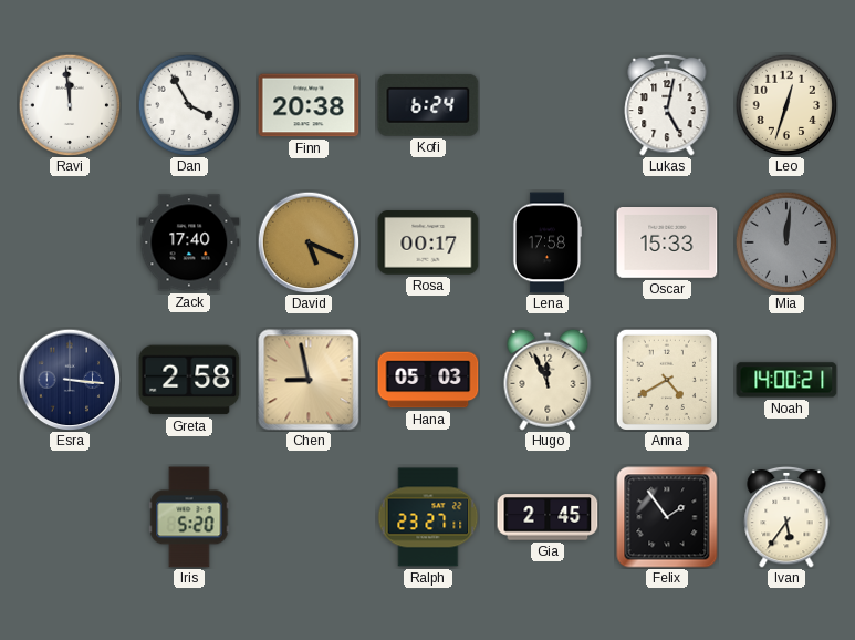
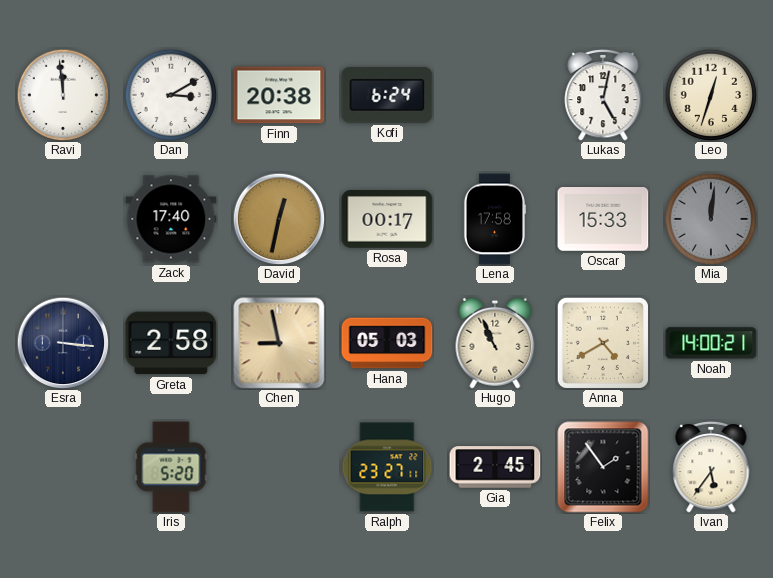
Dan: 3:55 -> 3:10 (171, 95)
David: 5:19 -> 12:32 (279, 219)
Hugo: 11:56 -> 10:56 (495, 343)
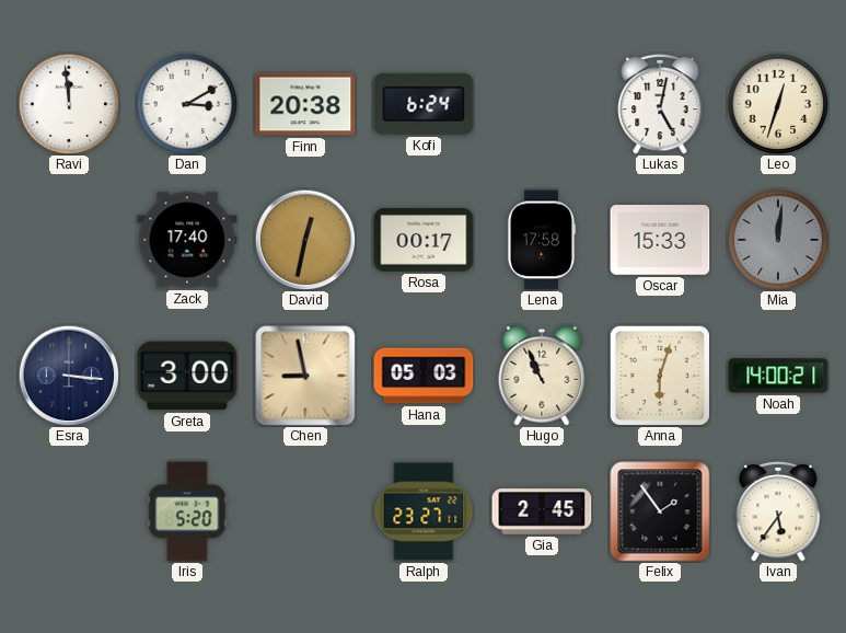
Greta: 2:58 -> 3:00 (187, 376)
Anna: 4:40 -> 6:03 (660, 376)
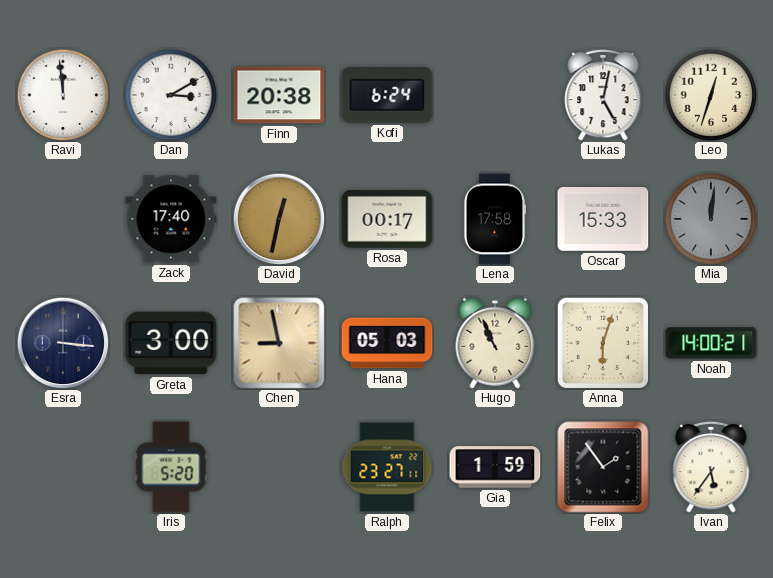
Gia: 2:45 -> 1:59 (495, 467)
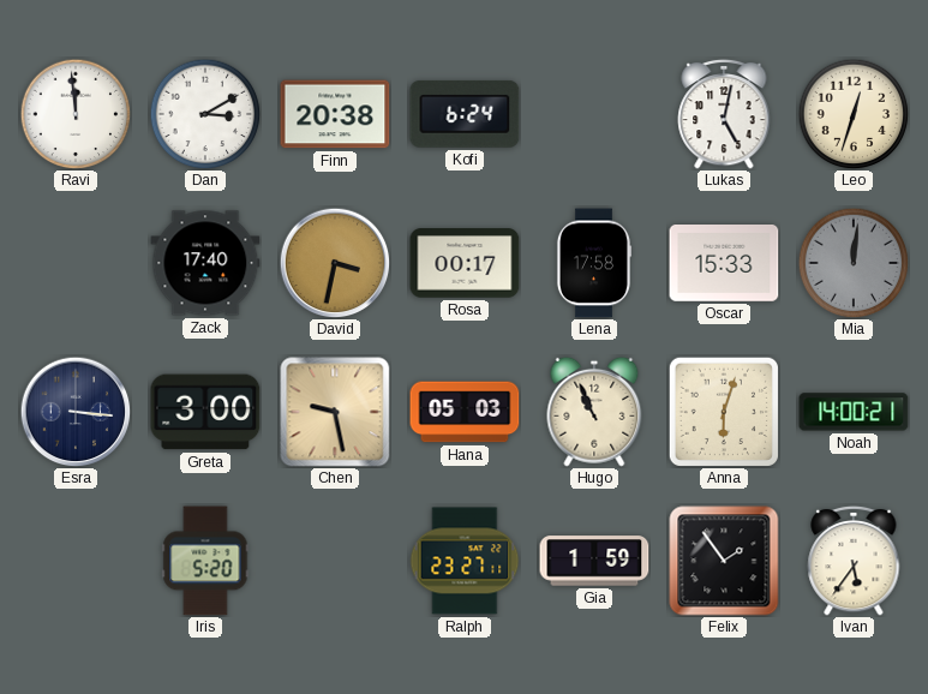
David: 12:32 -> 3:32 (335, 263)
Chen: 8:58 -> 9:28 (335, 412)
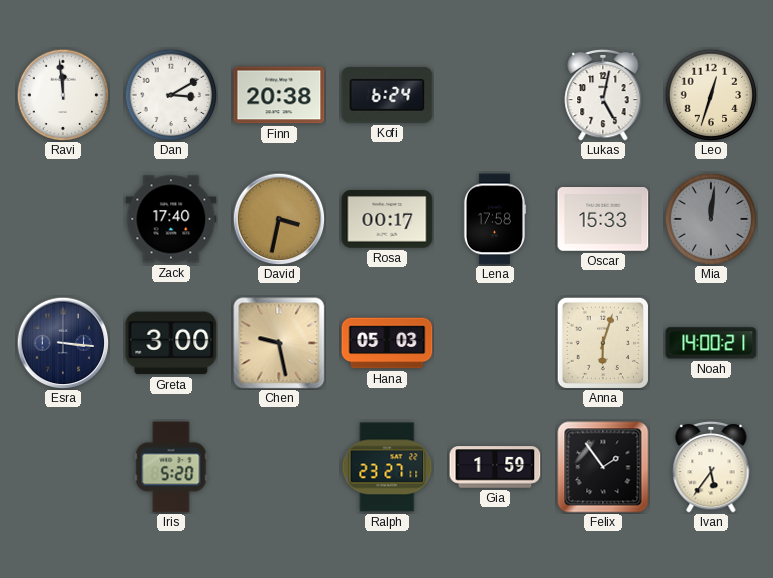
Hugo: 10:56 -> none (594, 412)
